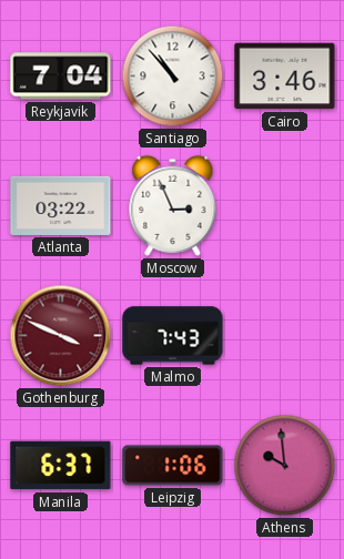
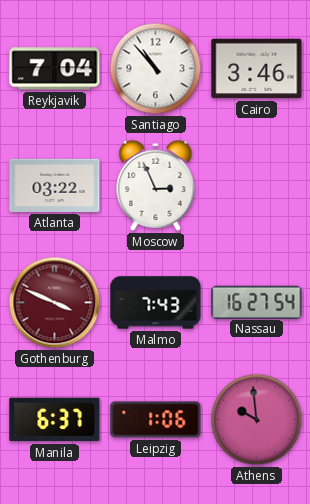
Nassau: none -> 16:27 (257, 302)
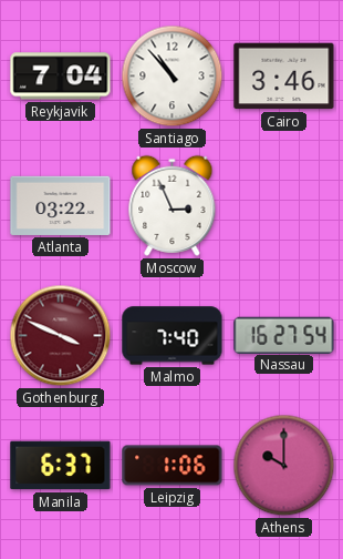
Malmo: 7:43 -> 7:40 (173, 336)
Athens: 9:59 -> 10:00 (284, 466)
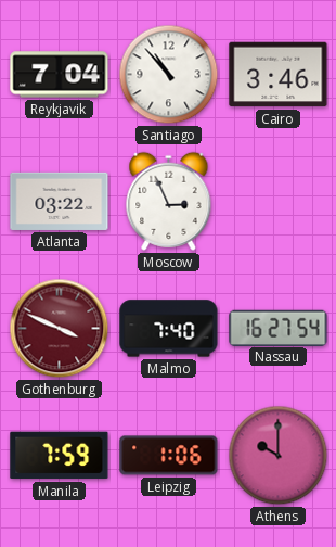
Manila: 6:37 -> 7:59 (60, 456)
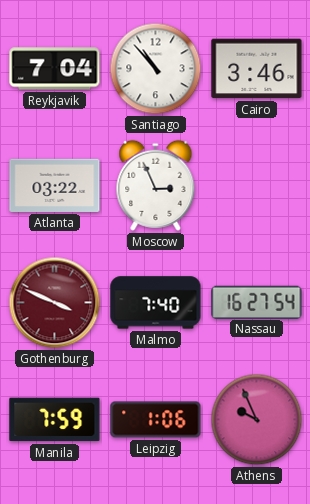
Athens: 10:00 -> 9:56 (257, 420)
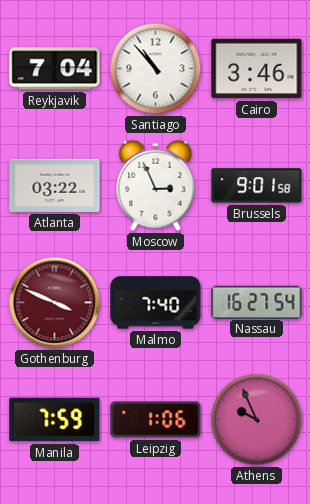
Brussels: none -> 9:01 (257, 186)
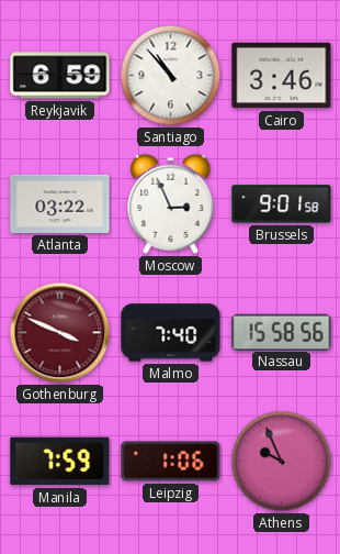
Reykjavik: 7:04 -> 6:59 (60, 76)
Nassau: 16:27 -> 15:58 (282, 332)
